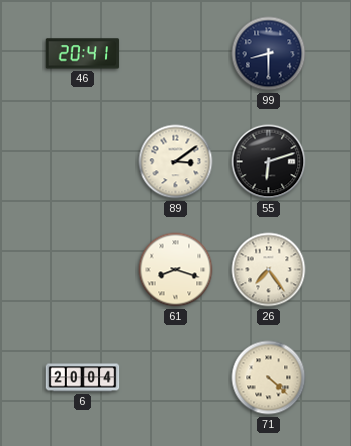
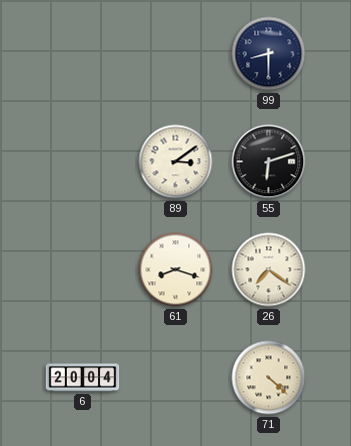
46: 20:41 -> none (83, 54)
26: 7:24 -> 7:21 (269, 270)
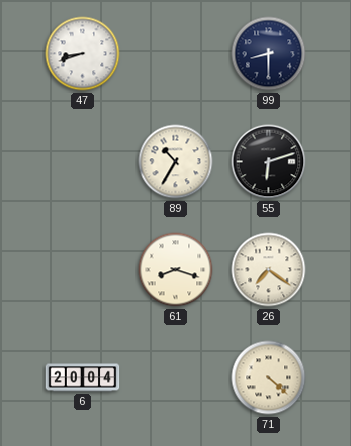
47: none -> 8:42 (83, 54)
89: 3:09 -> 10:35 (176, 162)
